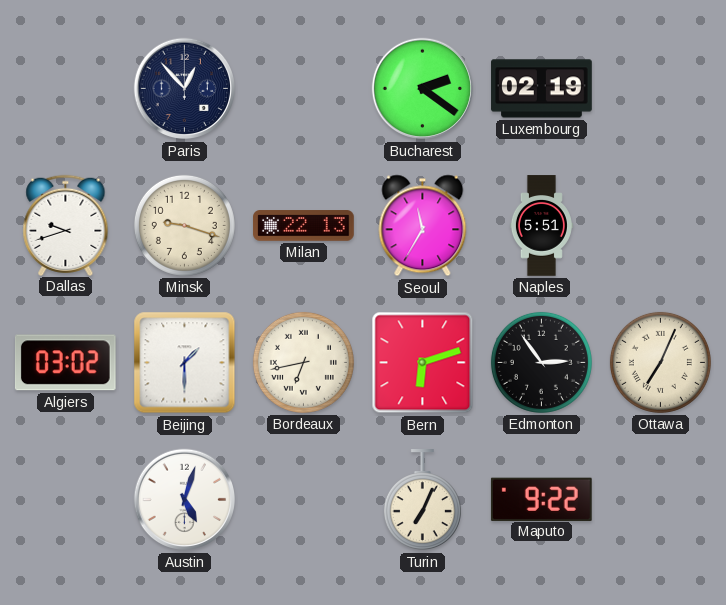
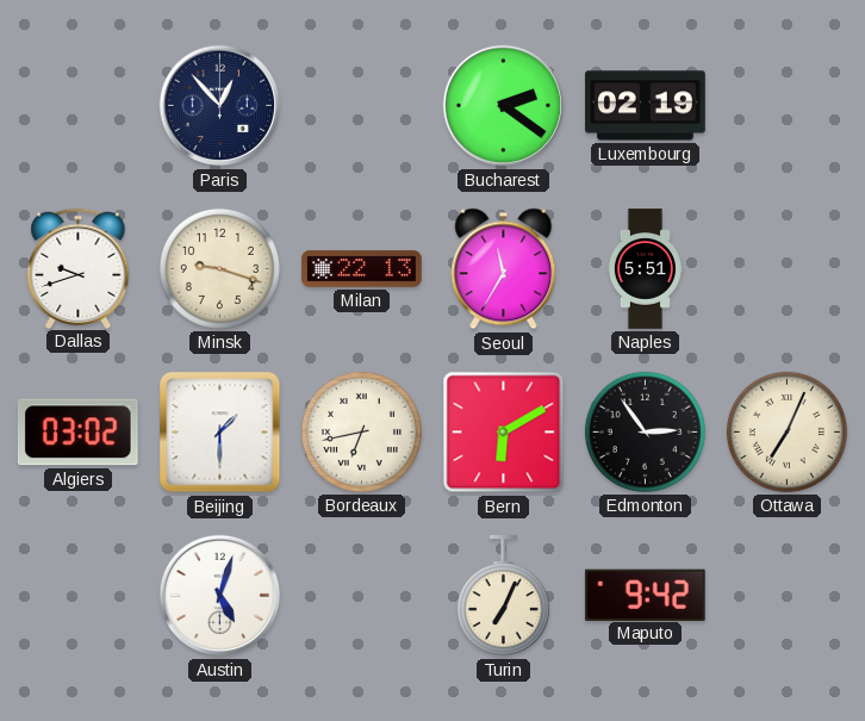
Bern: 6:12 -> 6:10 (504, 433)
Maputo: 9:22 -> 9:42 (645, 595)
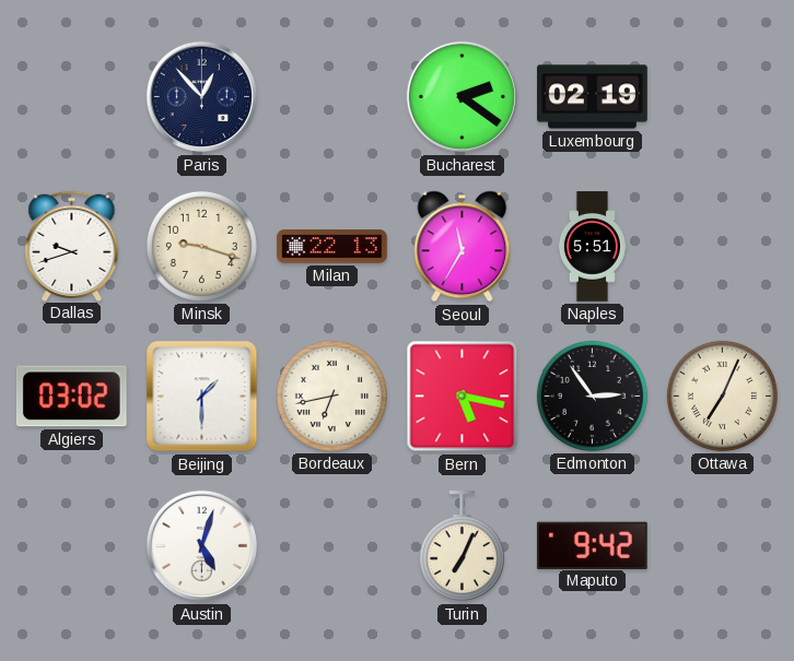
Bern: 6:10 -> 5:17 (463, 397)
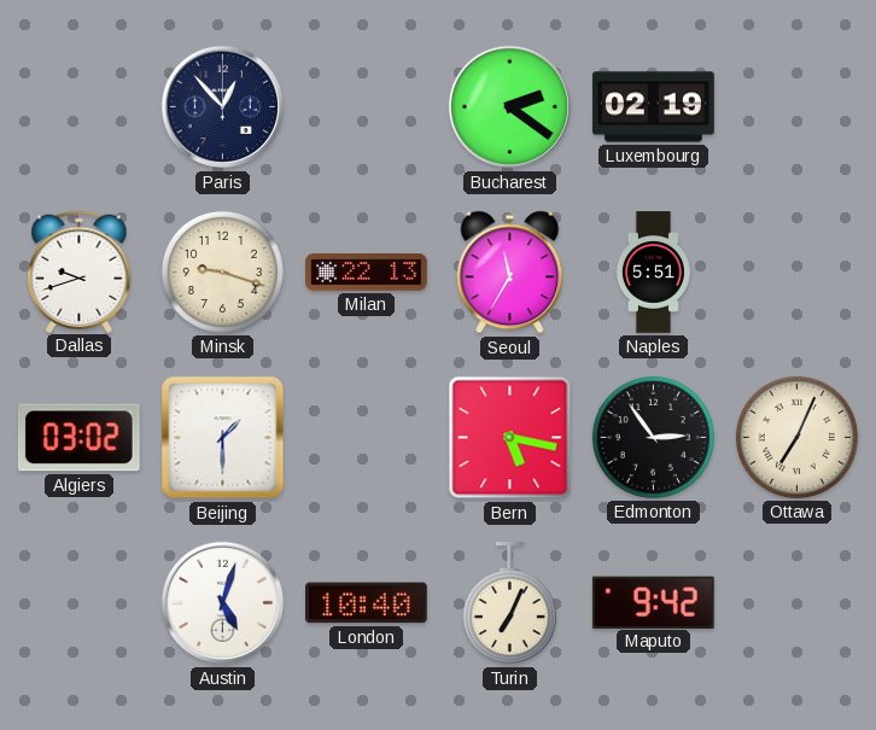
Bordeaux: 6:43 -> none (331, 396)
London: none -> 10:40 (367, 603)
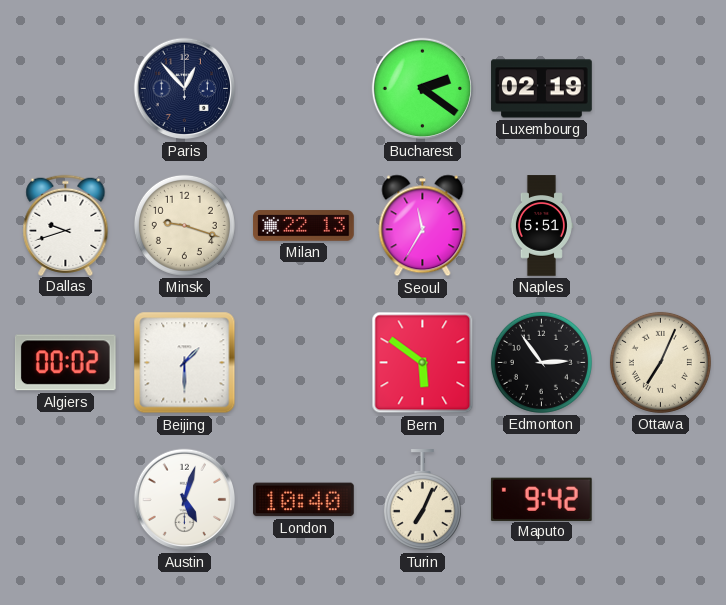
Algiers: 03:02 -> 00:02 (65, 363)
Bern: 5:17 -> 5:51 (423, 363)
